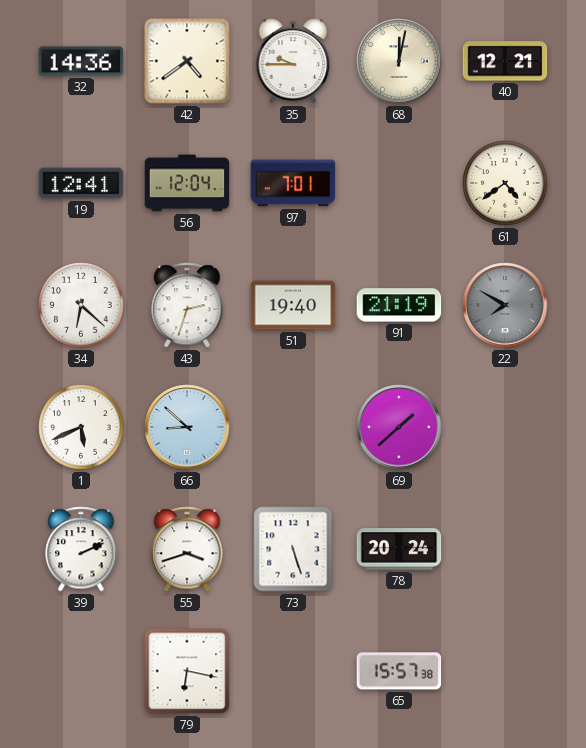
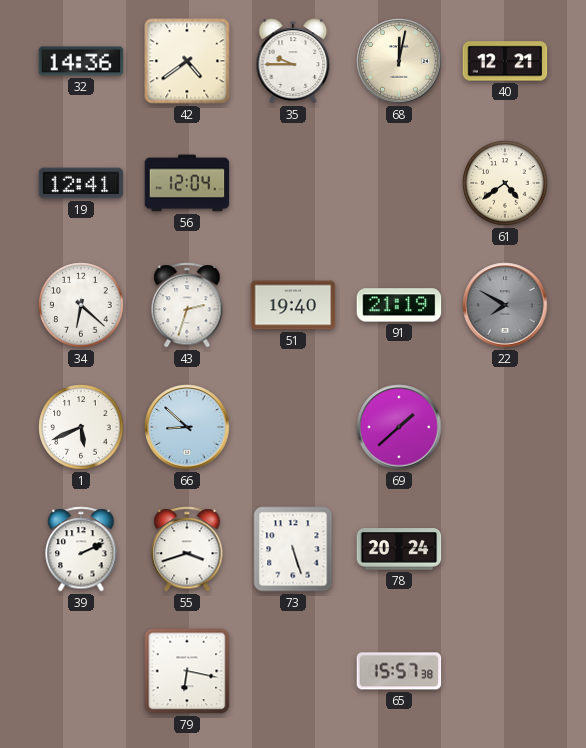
97: 7:01 -> none (293, 183)
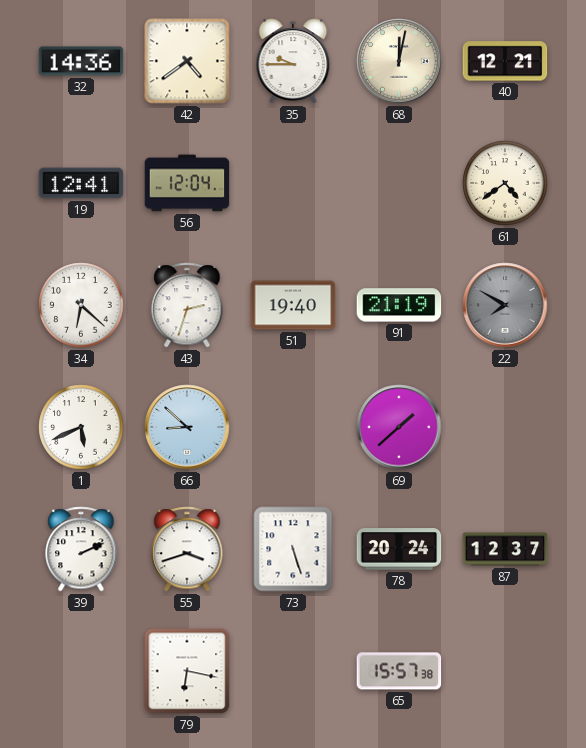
87: none -> 12:37 (505, 549)
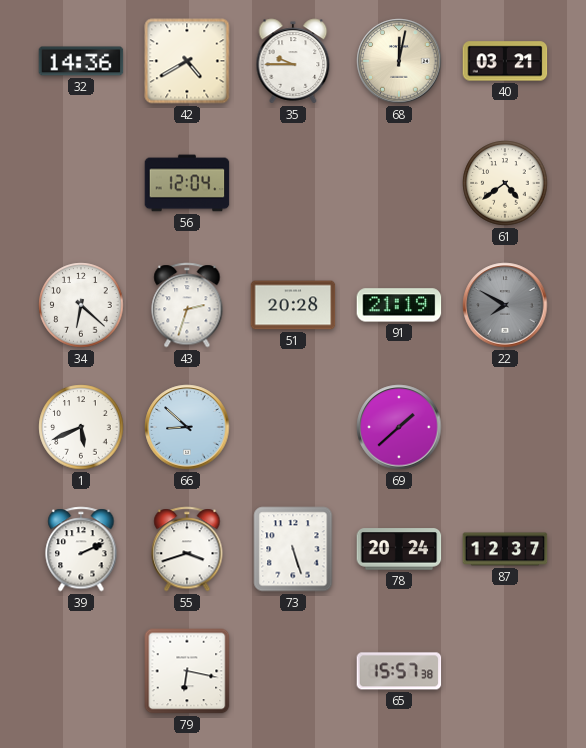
42: 4:39 -> 4:40 (187, 61)
40: 12:21 -> 03:21 (505, 61)
19: 12:41 -> none (81, 183)
51: 19:40 -> 20:28 (293, 305)
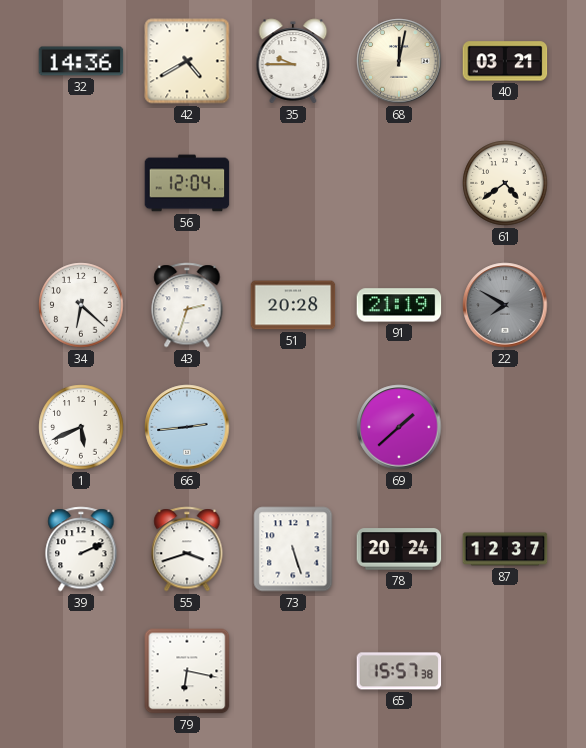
66: 8:52 -> 2:44 (187, 427)
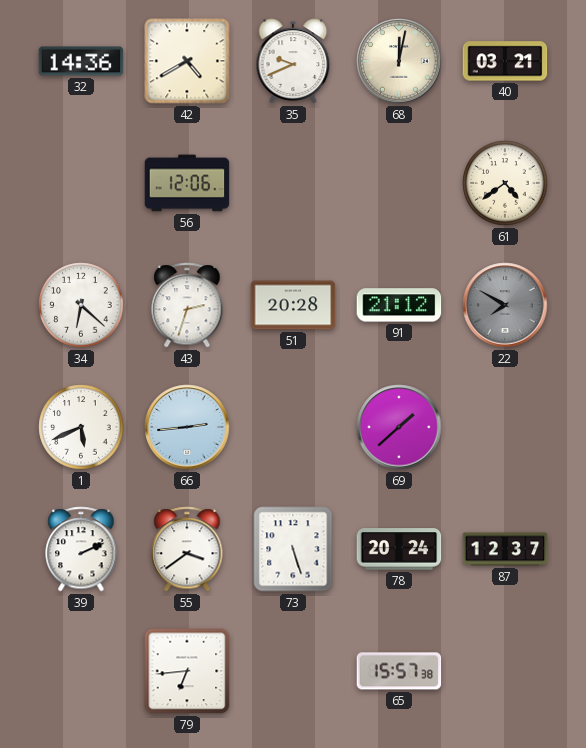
35: 9:45 -> 9:41 (293, 61)
56: 12:04 -> 12:06 (187, 183)
91: 21:19 -> 21:12 (399, 305)
55: 3:42 -> 3:39 (187, 549)
79: 6:17 -> 6:44 (187, 671)
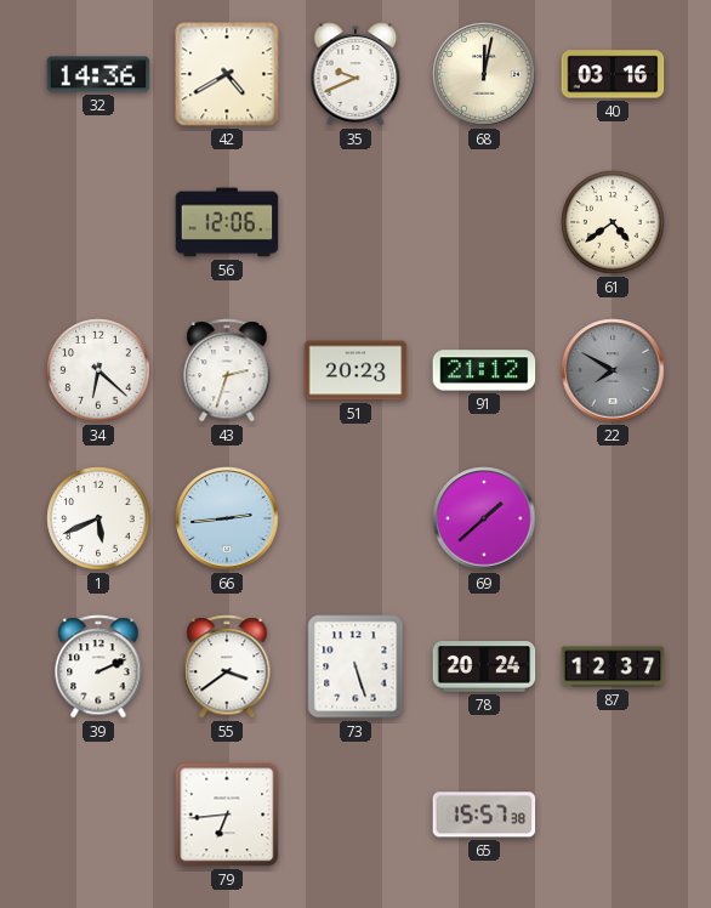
40: 03:21 -> 03:16 (613, 74)
51: 20:28 -> 20:23 (355, 370)
